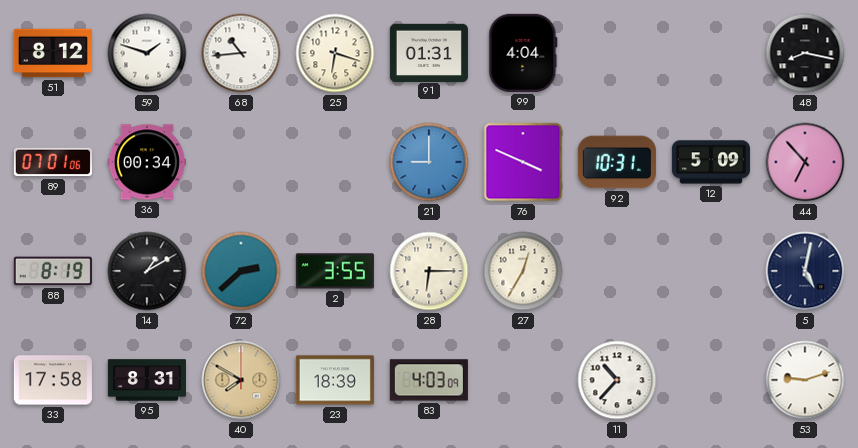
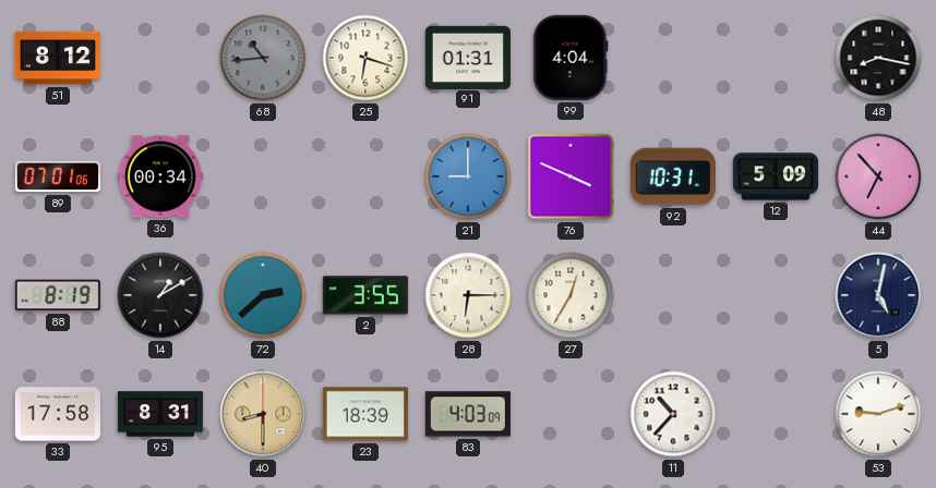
59: 1:48 -> none (147, 53)
68 dial: white -> grey (263, 58)
40: 7:50 -> 8:30 (263, 414)
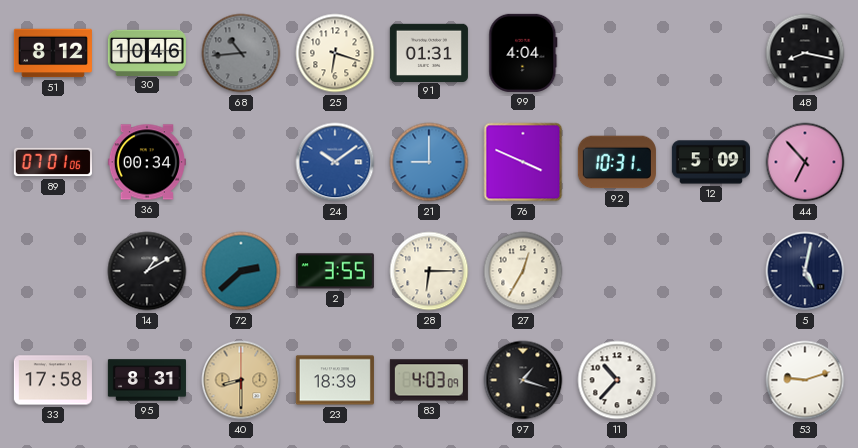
30: none -> 10:46 (147, 52)
24: none -> 10:09 (335, 162)
88: 8:19 -> none (58, 295)
97: none -> 1:18 (523, 380)
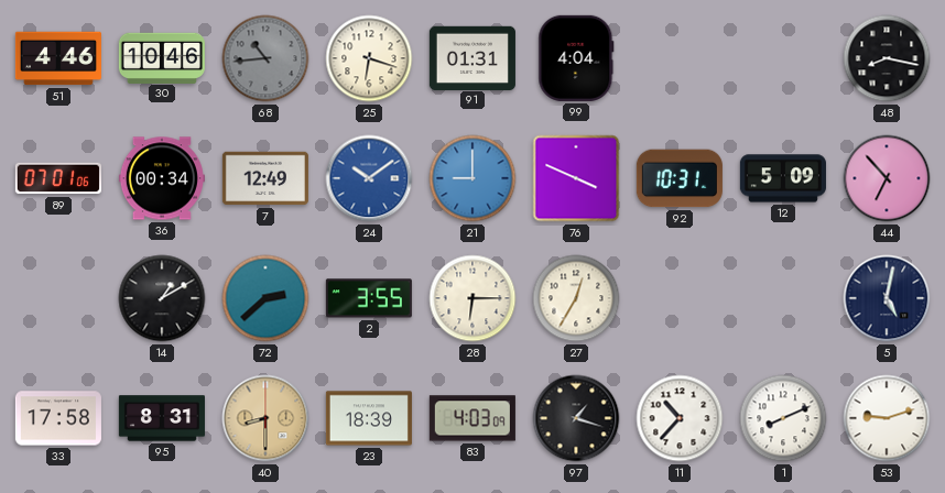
51: 8:12 -> 4:46 (58, 58)
7: none -> 12:49 (265, 178)
1: none -> 8:11 (783, 418)
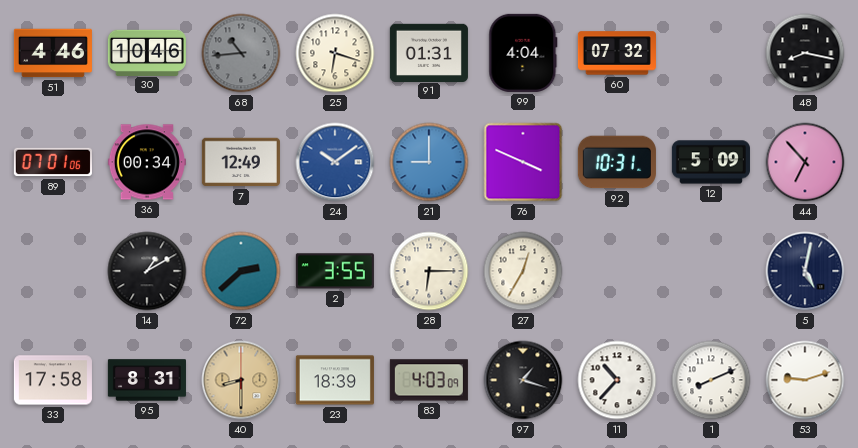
60: none -> 07:32 (617, 53)
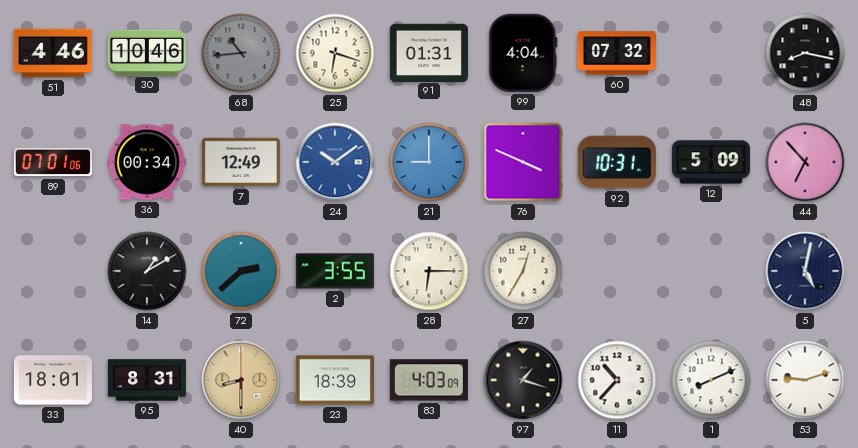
33: 17:58 -> 18:01 (53, 380)
